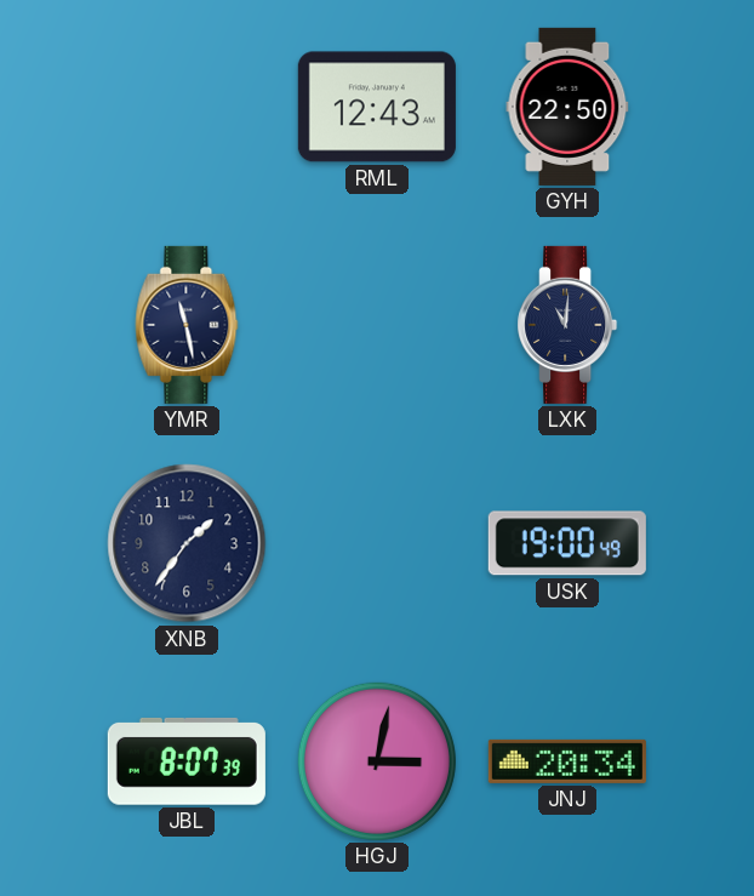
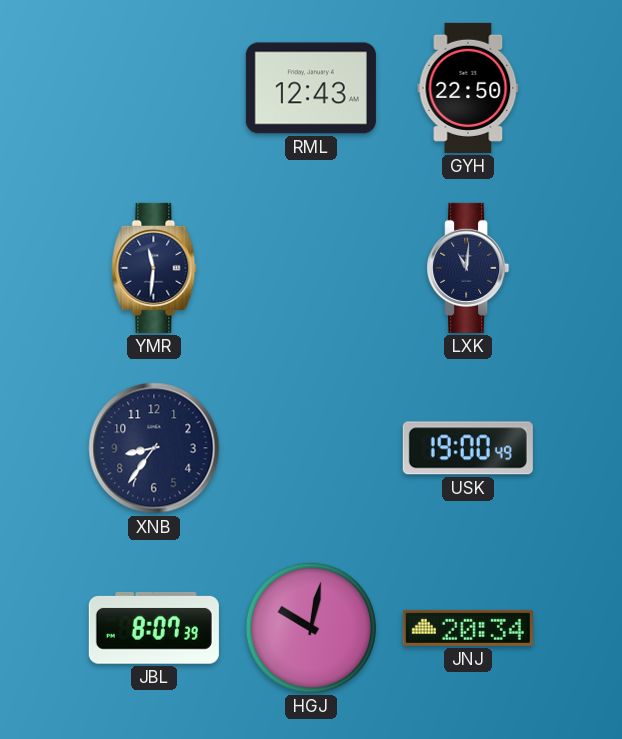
YMR: 11:28 -> 11:31 (154, 268)
XNB: 1:36 -> 8:36 (154, 448)
HGJ: 3:02 -> 10:02 (311, 628)
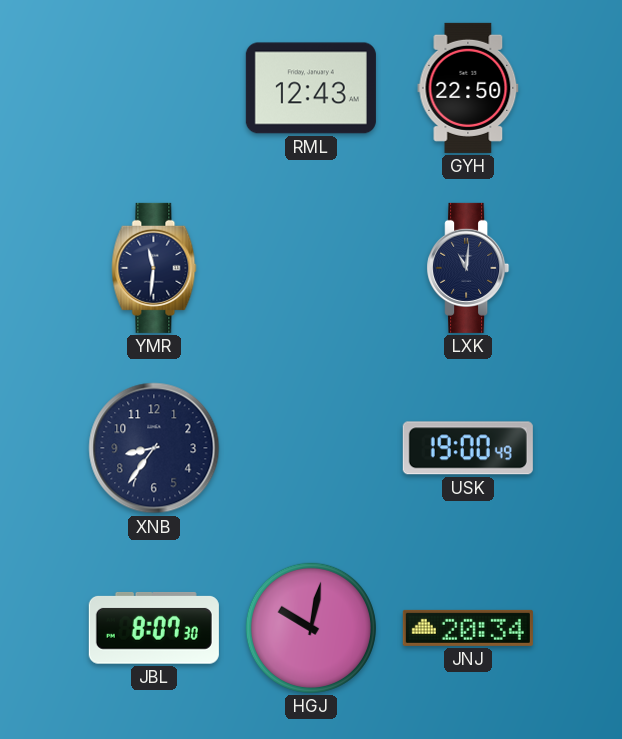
JBL: 8:07:39 -> 8:07:30 (154, 628)
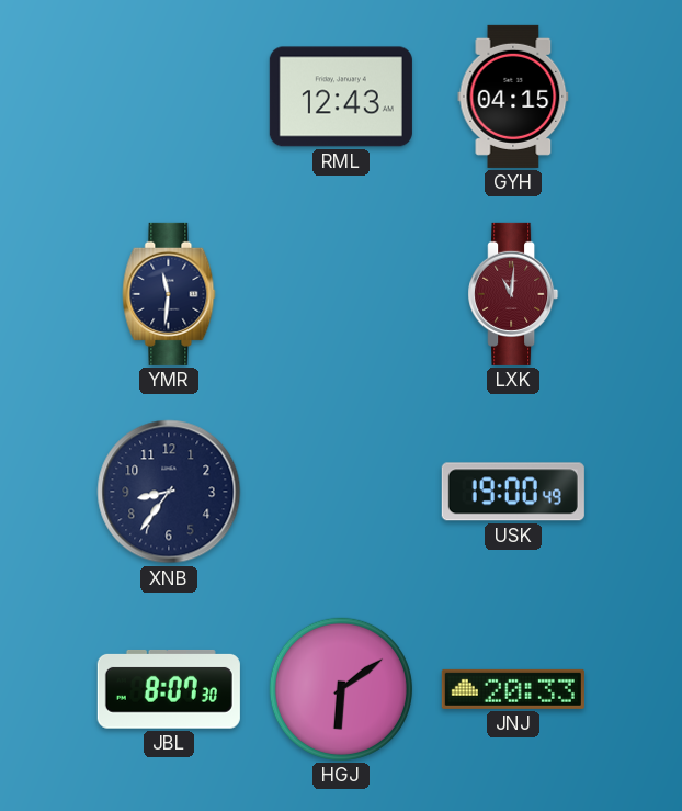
GYH: 22:50 -> 04:15 (513, 97)
LXK dial: navy -> burgundy (513, 294)
HGJ: 10:02 -> 6:09 (341, 689)
JNJ: 20:34 -> 20:33 (513, 689)
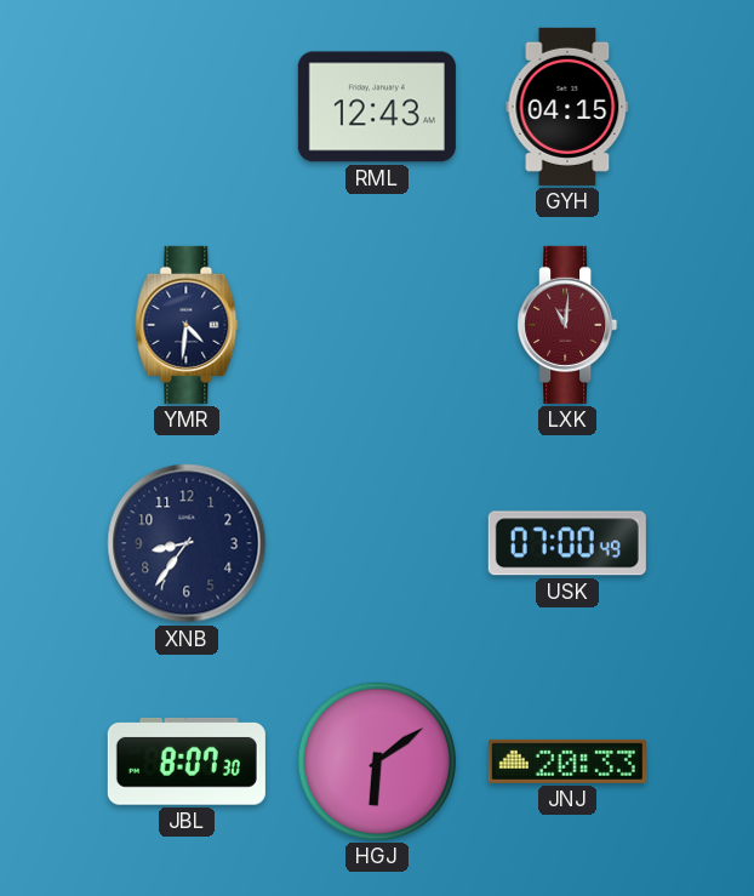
YMR: 11:31 -> 4:31 (187, 325)
USK: 19:00 -> 07:00 (567, 543)
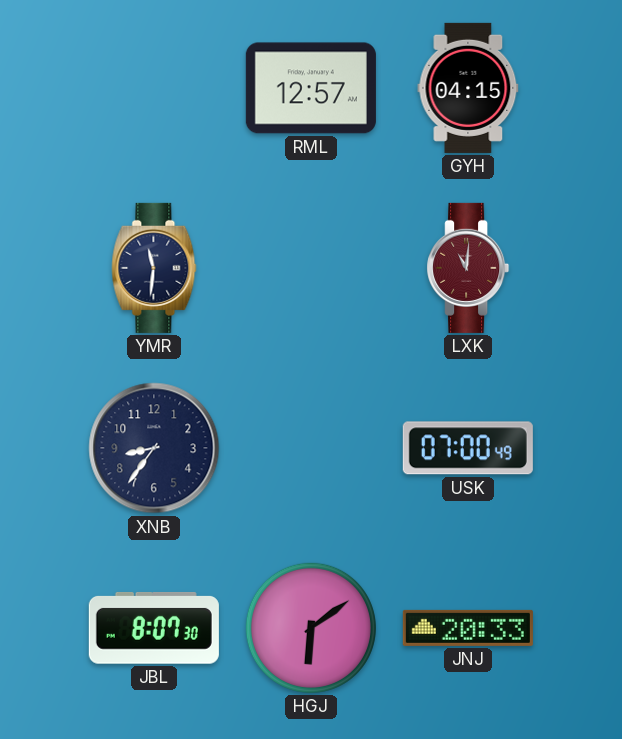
RML: 12:43 -> 12:57 (311, 88)
YMR: 4:31 -> 11:31 (154, 268)
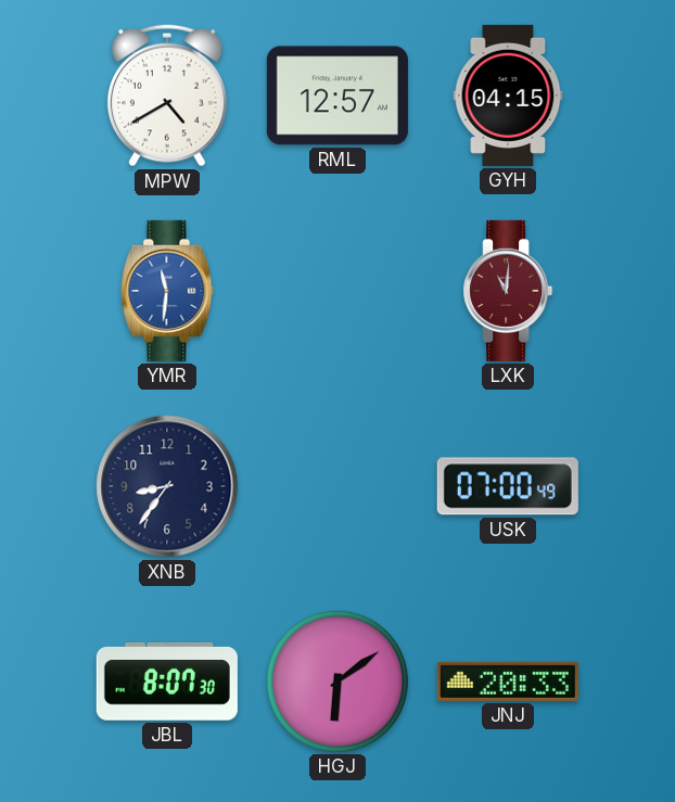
MPW: none -> 4:40 (167, 96)
YMR dial: navy -> blue (167, 291)
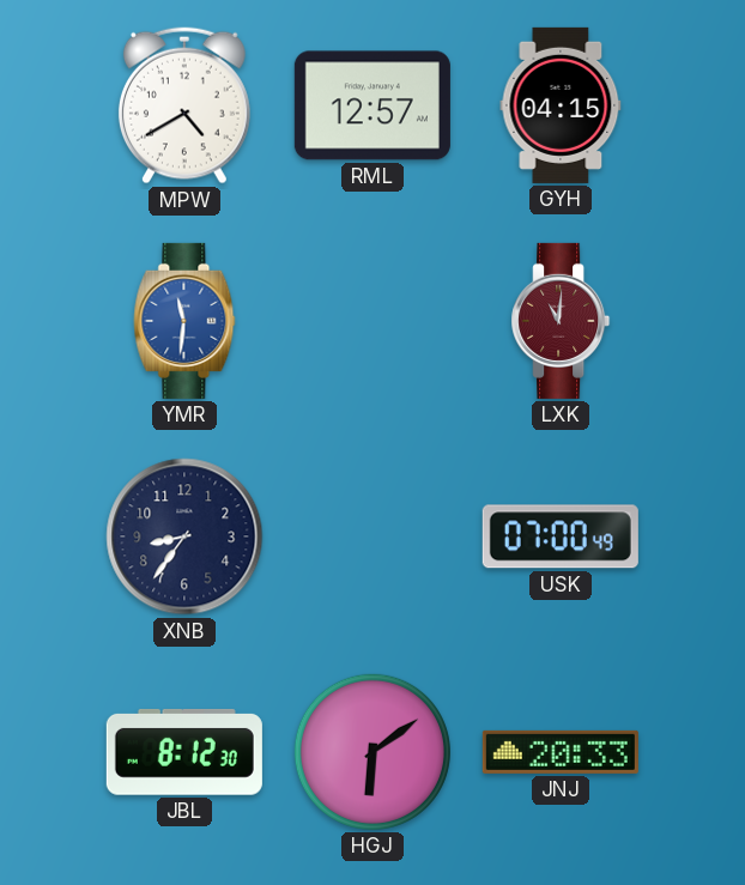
JBL: 8:07 -> 8:12 (184, 752)
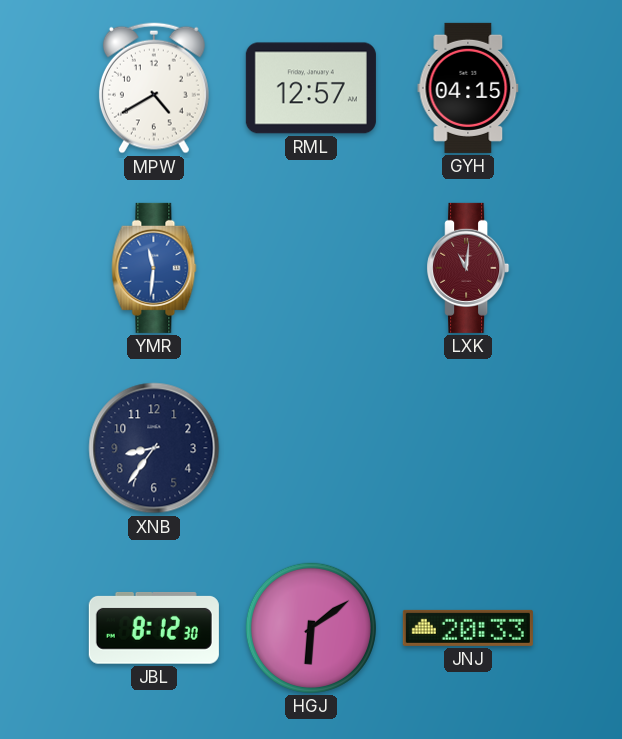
USK: 07:00 -> none (561, 537)
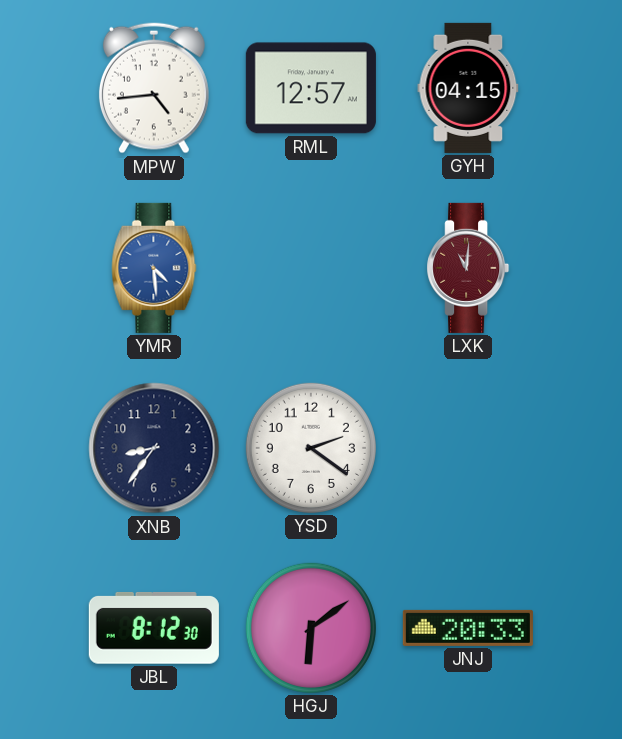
MPW: 4:40 -> 4:44 (154, 88)
YMR: 11:31 -> 4:29 (154, 268)
YSD: none -> 2:21 (311, 448)
